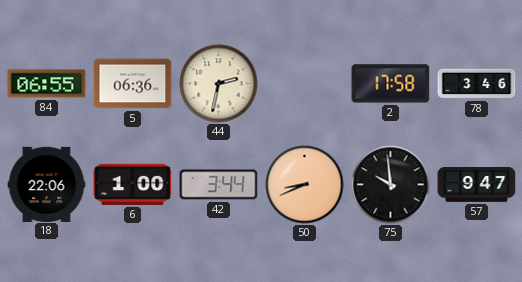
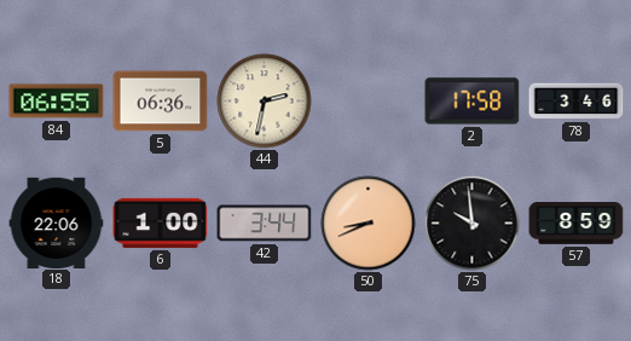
57: 9:47 -> 8:59 (577, 224)
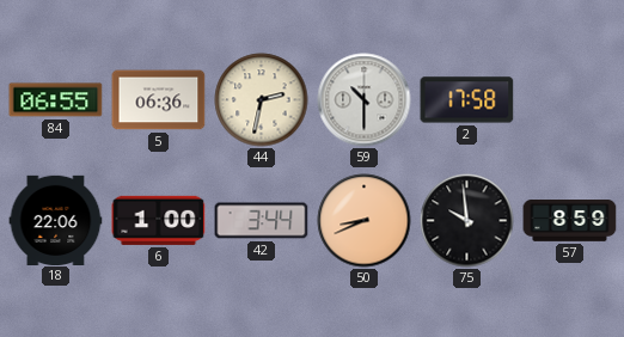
59: none -> 10:30 (365, 100)
78: 3:46 -> none (577, 102)
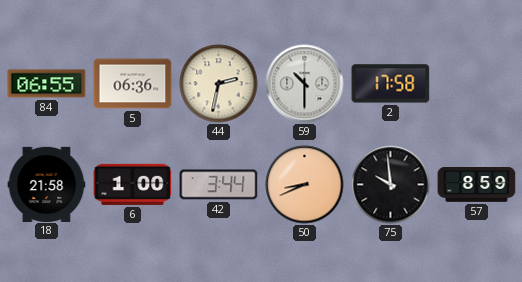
18: 22:06 -> 21:58 (47, 184)
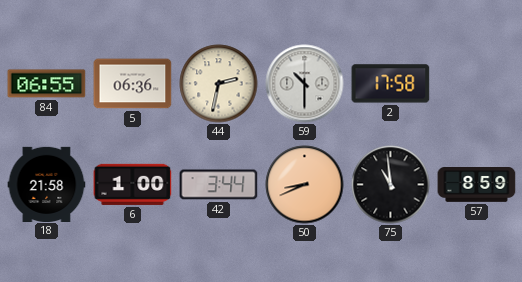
75: 9:59 -> 10:59 (391, 185)
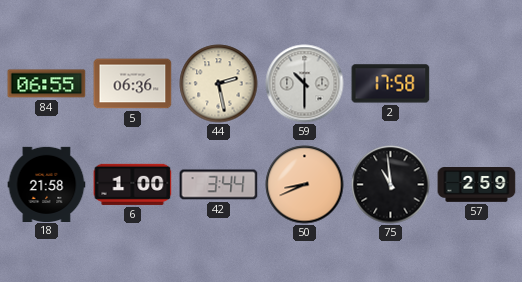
44: 2:32 -> 2:28 (219, 84)
57: 8:59 -> 2:59 (477, 185)
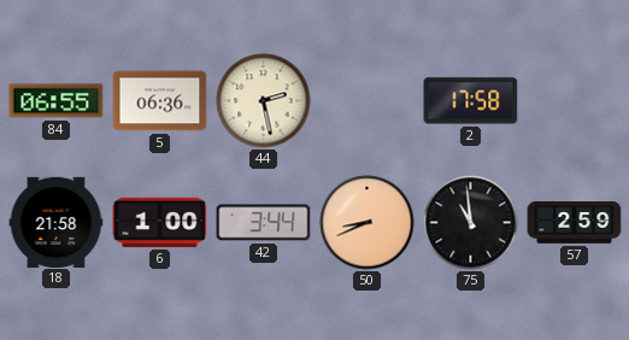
59: 10:30 -> none (305, 84)
